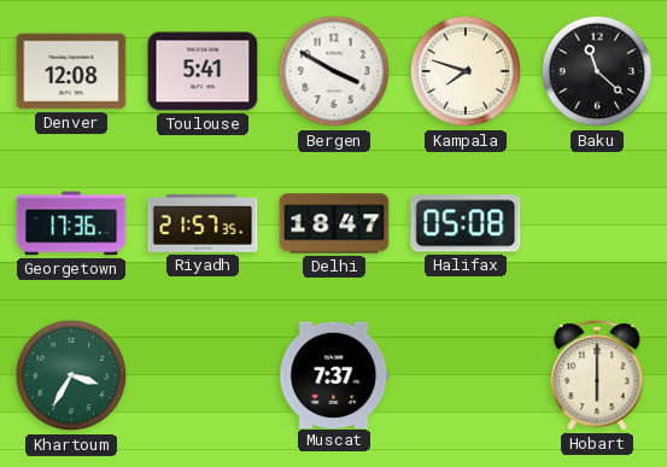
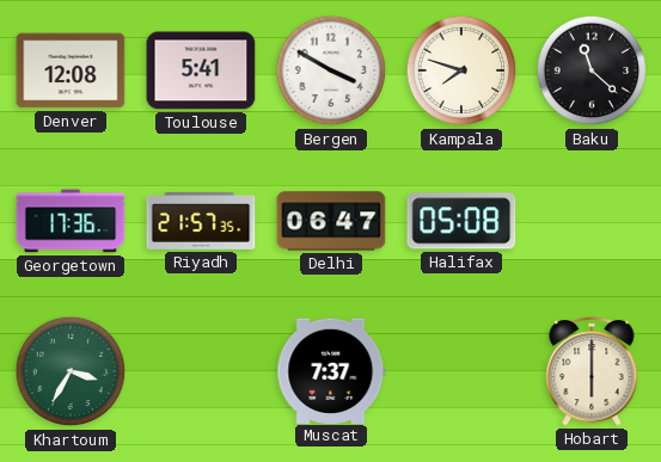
Delhi: 18:47 -> 06:47 (331, 221)
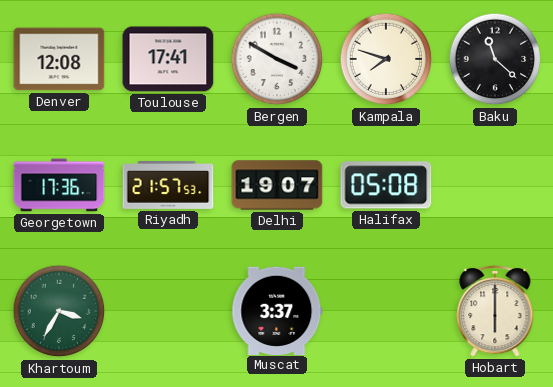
Toulouse: 5:41 -> 17:41 (168, 59)
Riyadh: 21:57:35 -> 21:57:53 (168, 185)
Delhi: 06:47 -> 19:07 (277, 185)
Muscat: 7:37 -> 3:37 (277, 310)
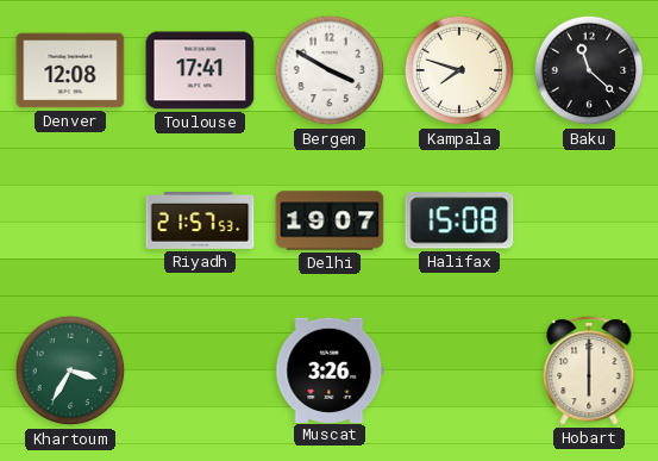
Georgetown: 17:36 -> none (59, 185)
Halifax: 05:08 -> 15:08 (459, 220)
Muscat: 3:37 -> 3:26 (330, 369)
